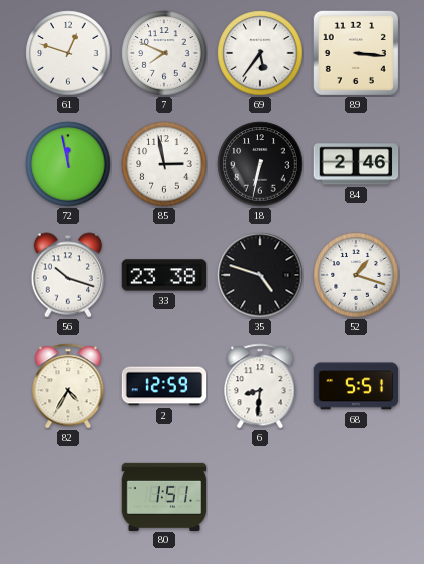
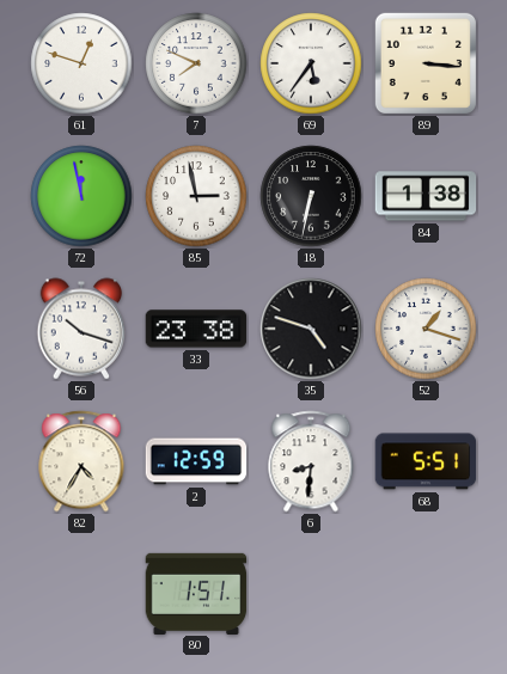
84: 2:46 -> 1:38 (426, 196)
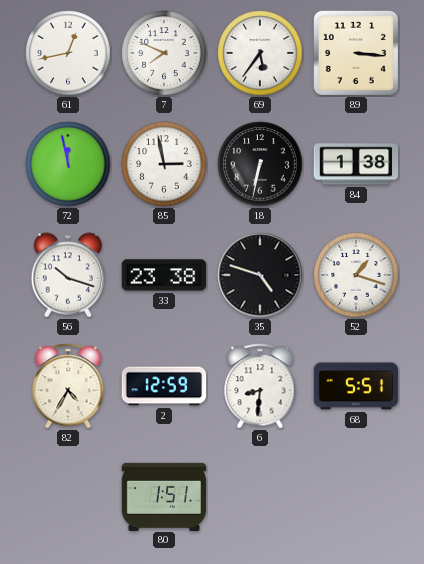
61: 12:48 -> 12:43 (68, 53)
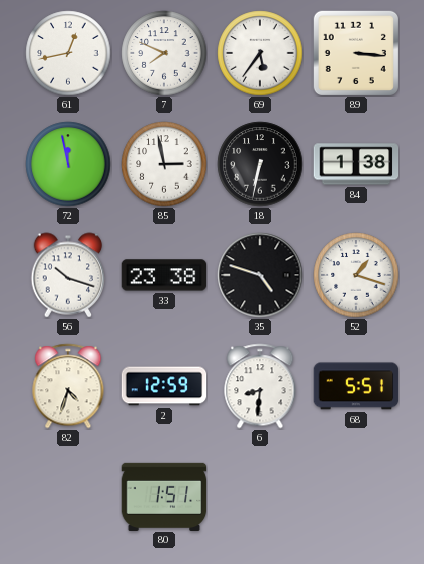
82: 4:35 -> 4:33 (68, 386)
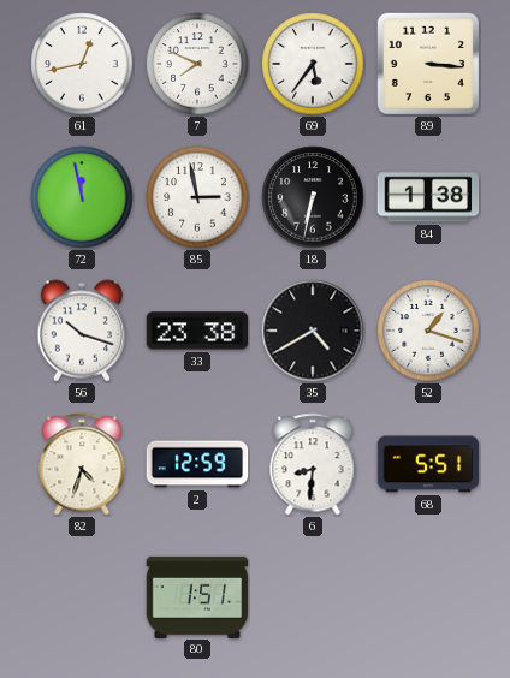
35: 4:48 -> 4:40 (313, 331)
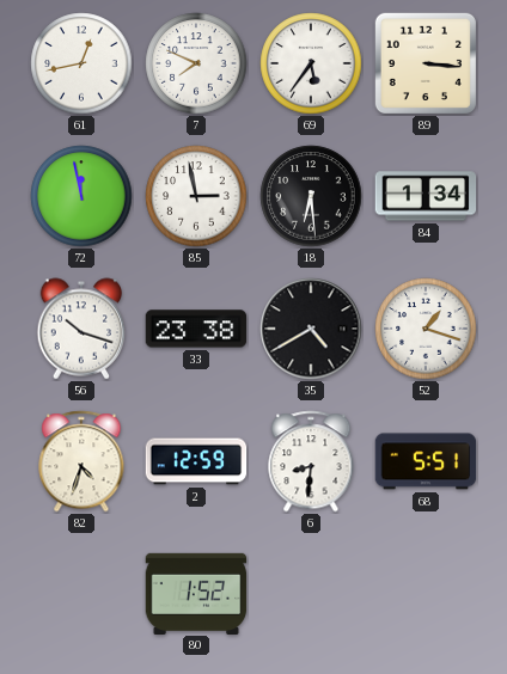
18: 6:32 -> 6:29 (311, 196)
84: 1:38 -> 1:34 (426, 196)
80: 1:51 -> 1:52 (196, 593)
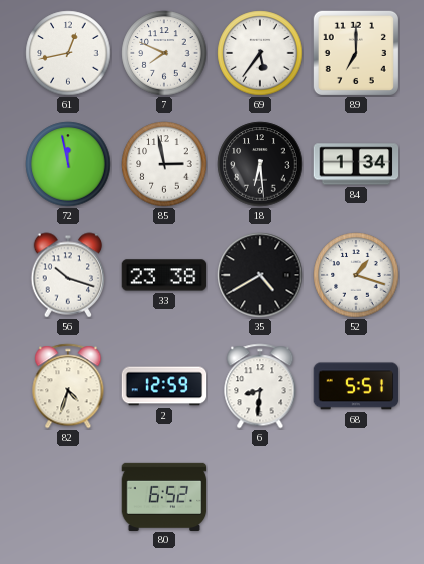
89: 3:16 -> 7:00 (356, 53)
80: 1:52 -> 6:52 (164, 496)
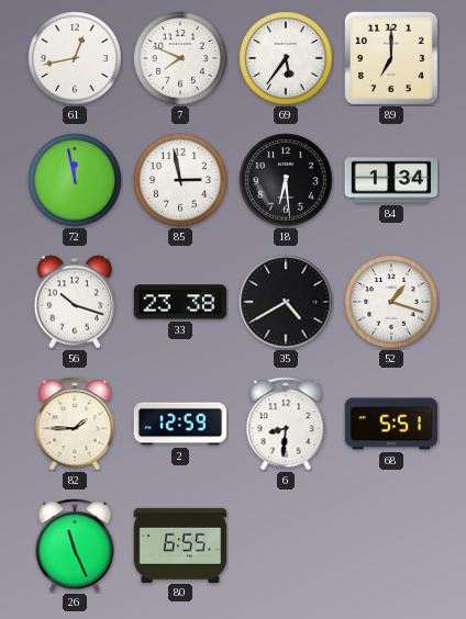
82: 4:33 -> 1:45 (75, 424)
26: none -> 11:26 (75, 545)
80: 6:52 -> 6:55 (180, 544)
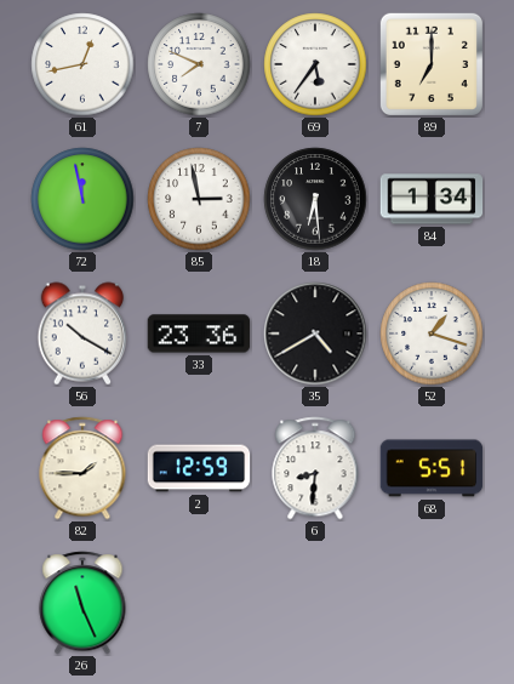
56: 10:18 -> 10:20 (82, 334)
33: 23:38 -> 23:36 (199, 334)
80: 6:55 -> none (180, 544)
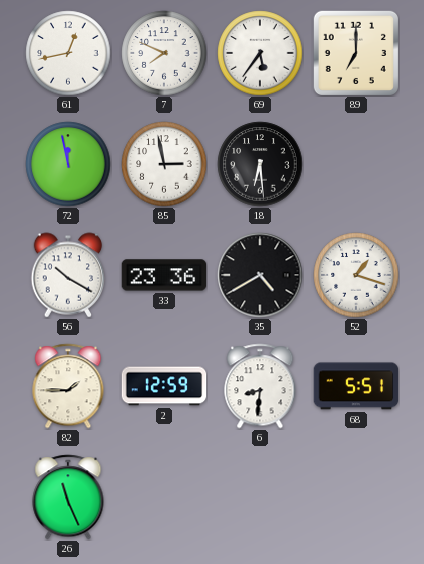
84: 1:34 -> none (432, 199)
